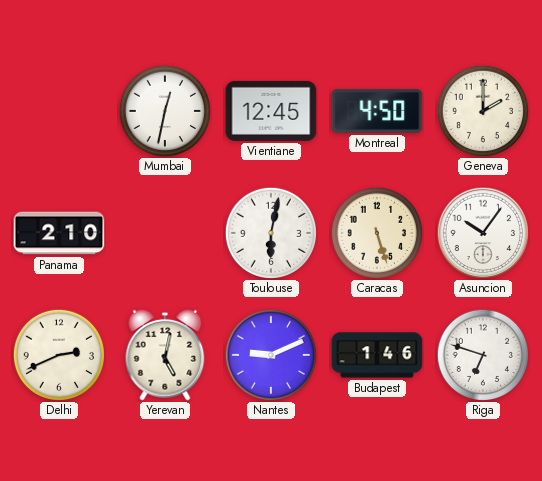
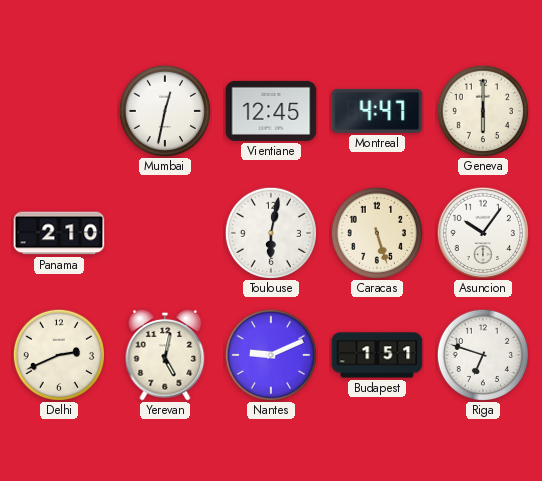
Montreal: 4:50 -> 4:47 (377, 111)
Geneva: 2:00 -> 6:00 (482, 110)
Budapest: 1:46 -> 1:51 (377, 355)
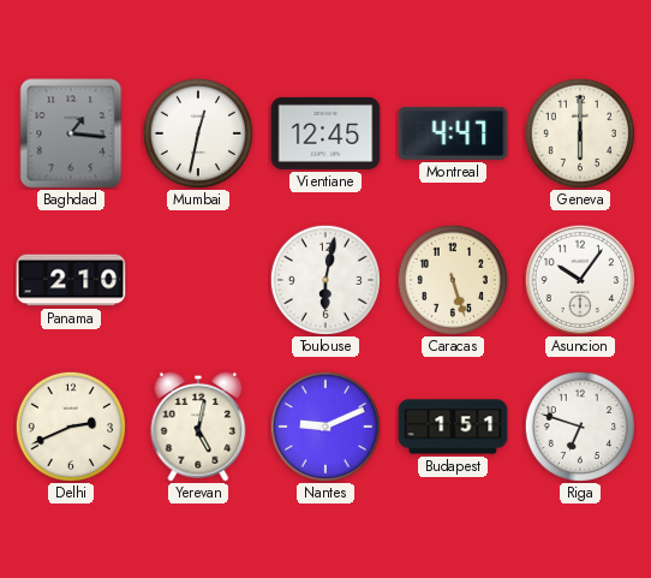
Baghdad: none -> 1:16 (71, 133)
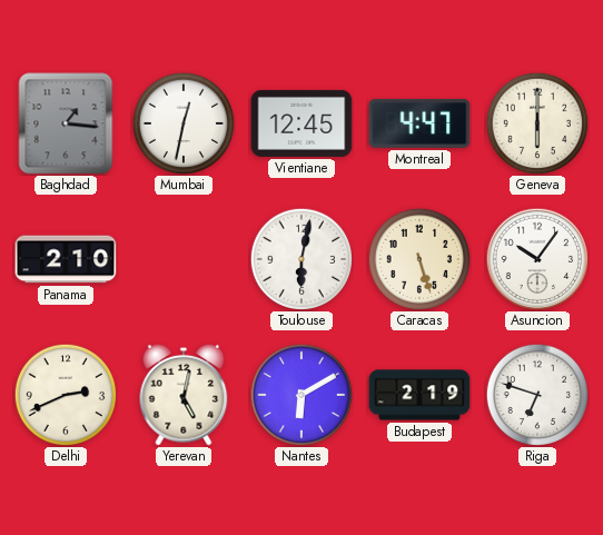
Nantes: 9:11 -> 6:10 (300, 394)
Budapest: 1:51 -> 2:19 (419, 395)
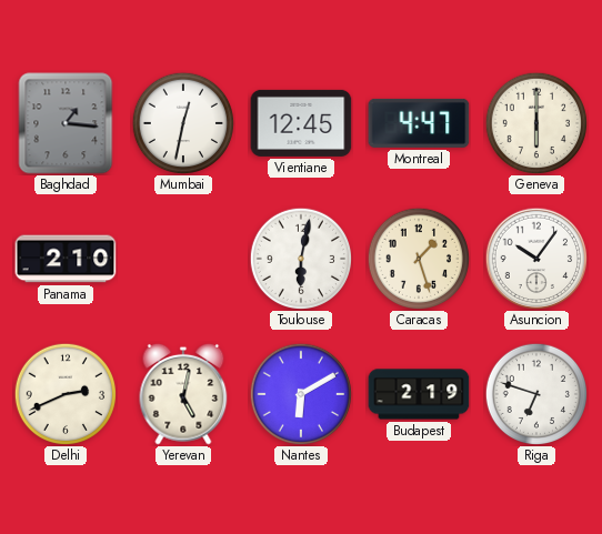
Caracas: 5:27 -> 1:27 (418, 258)
